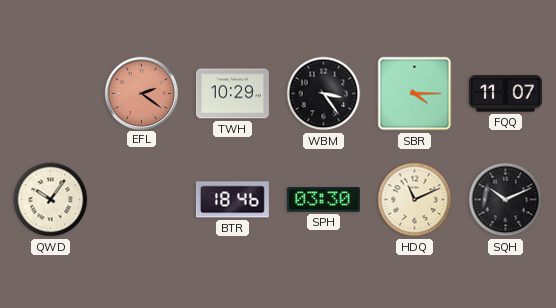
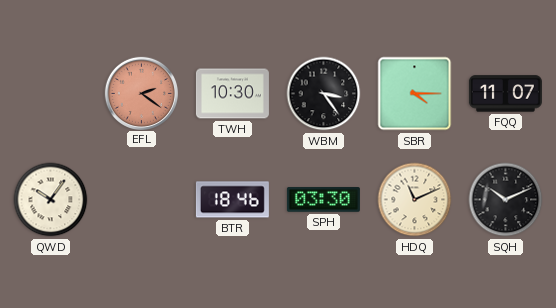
TWH: 10:29 -> 10:30 (232, 94)
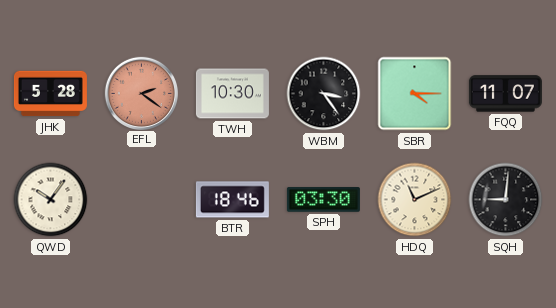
JHK: none -> 5:28 (50, 94)
SQH: 10:11 -> 9:01 (506, 200)
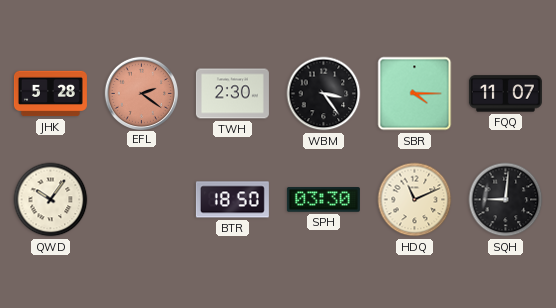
TWH: 10:30 -> 2:30 (232, 94)
BTR: 18:46 -> 18:50 (232, 200)
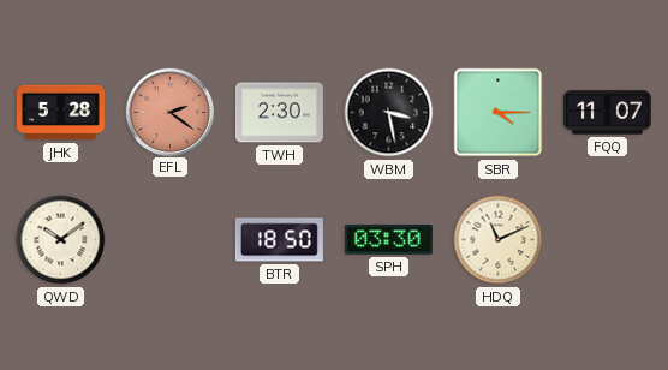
WBM: 3:24 -> 3:28 (389, 113)
QWD: 10:06 -> 10:09 (61, 240)
SQH: 9:01 -> none (506, 200)
